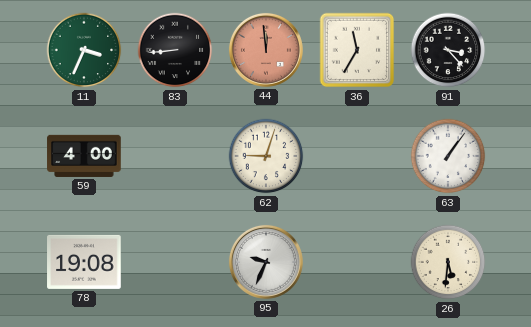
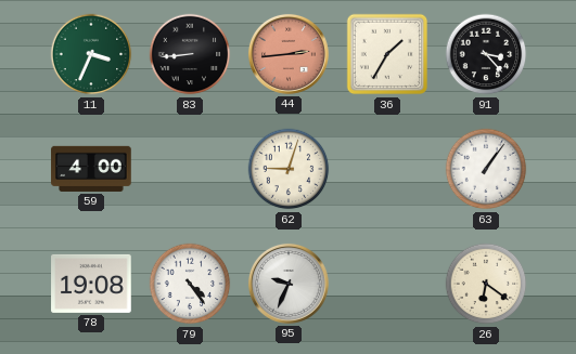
44: 11:59 -> 2:44 (289, 54)
36: 11:35 -> 1:35 (387, 54)
79: none -> 4:24 (190, 284)
26: 5:31 -> 6:21 (486, 284)
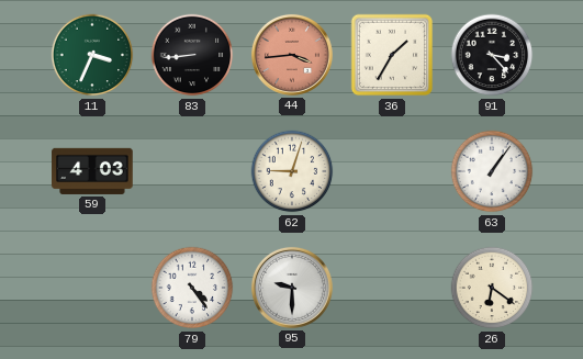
44: 2:44 -> 3:44 (292, 55)
59: 4:00 -> 4:03 (92, 171)
78: 19:08 -> none (91, 284)
95: 9:34 -> 9:30 (292, 288)
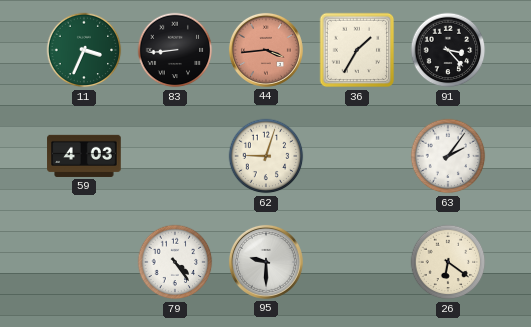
63: 1:06 -> 2:06 (448, 156)
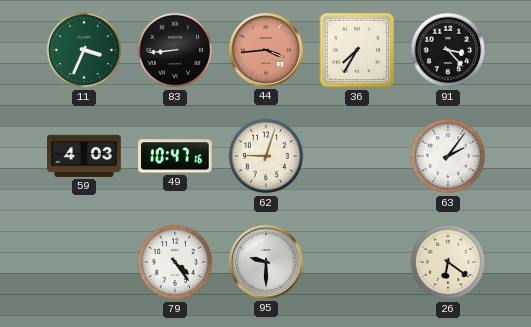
36: 1:35 -> 7:35 (357, 50)
49: none -> 10:47 (176, 156)
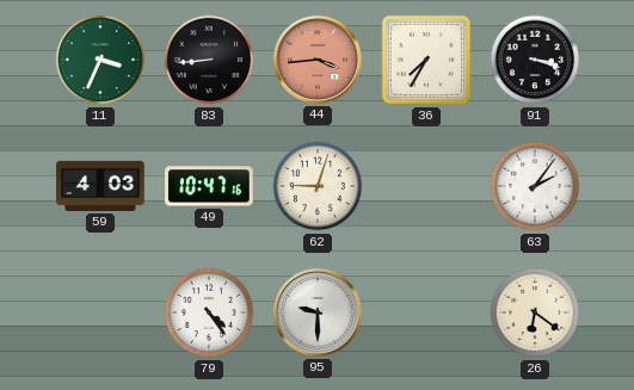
91: 3:23 -> 3:18 (535, 60)
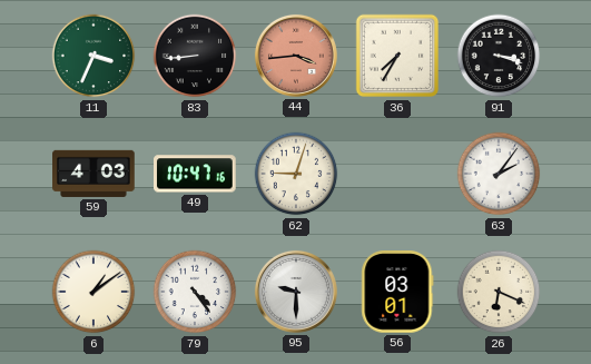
6: none -> 1:09 (93, 292)
56: none -> 03:01 (397, 292)
26: 6:21 -> 6:19 (499, 292)
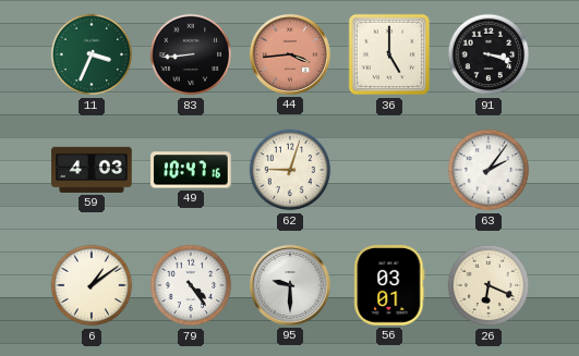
36: 7:35 -> 5:00 (389, 54)
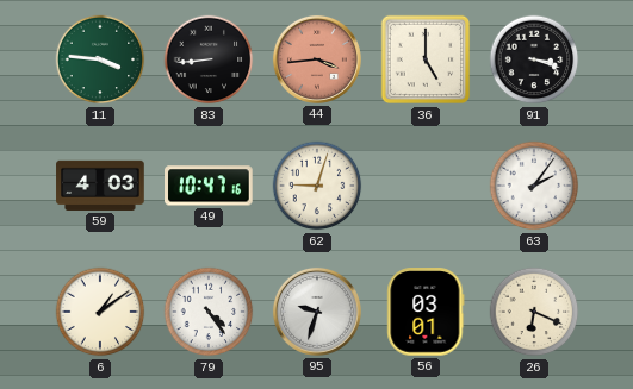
11: 3:34 -> 3:46 (100, 59)
95: 9:30 -> 9:33 (317, 312)
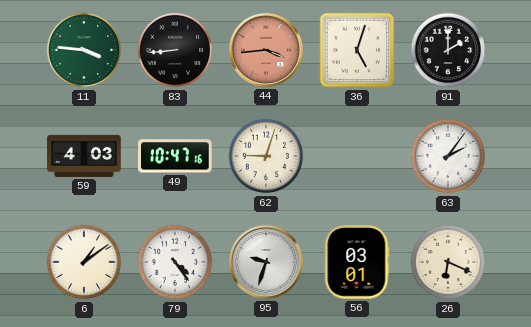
36: 5:00 -> 5:03 (357, 50)
91: 3:18 -> 2:00 (448, 50)
